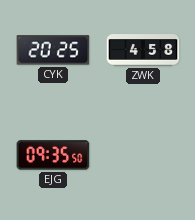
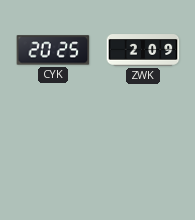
ZWK: 4:58 -> 2:09 (143, 50)
EJG: 09:35 -> none (53, 155)
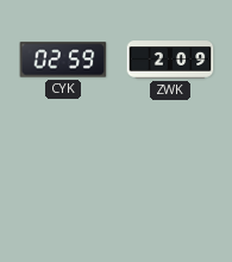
CYK: 20:25 -> 02:59 (63, 60)
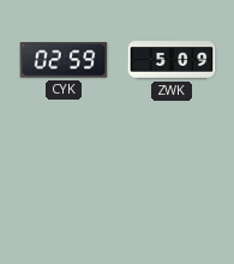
ZWK: 2:09 -> 5:09 (172, 60)
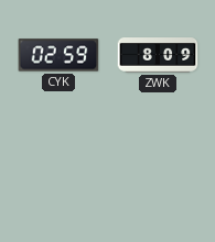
ZWK: 5:09 -> 8:09 (158, 55)
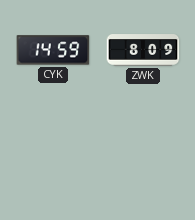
CYK: 02:59 -> 14:59 (53, 50)
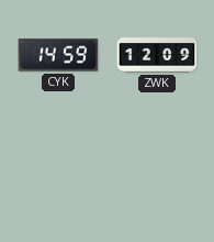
ZWK: 8:09 -> 12:09 (157, 55)
